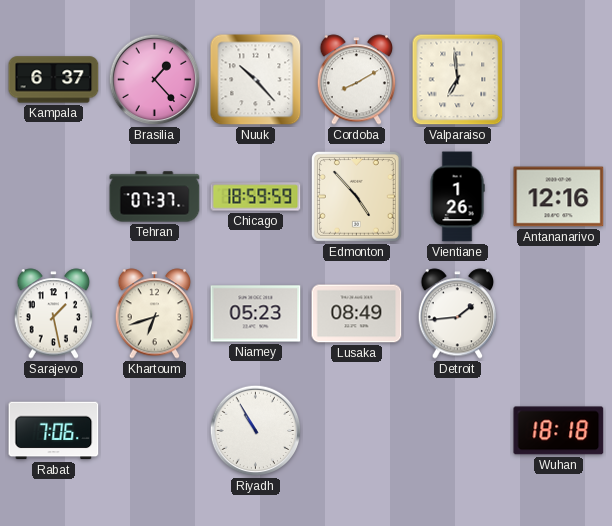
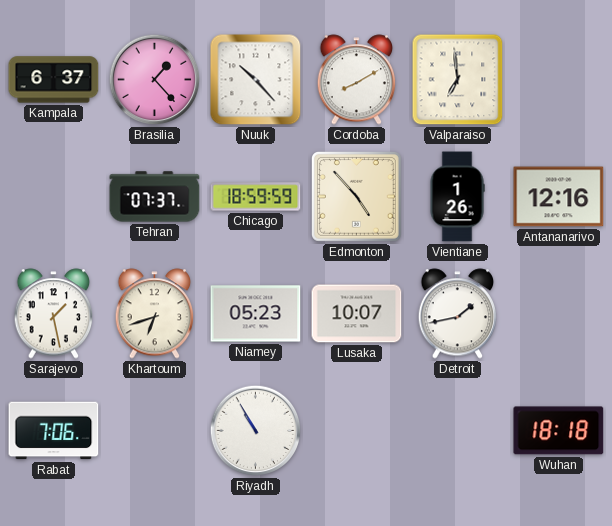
Lusaka: 08:49 -> 10:07 (357, 314)
Detroit: 1:44 -> 1:43 (458, 314)
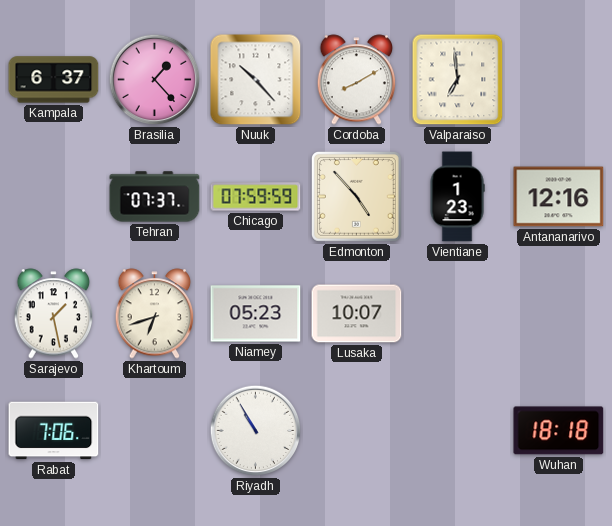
Chicago: 18:59 -> 07:59 (256, 197)
Vientiane: 1:26 -> 1:23 (457, 197)
Detroit: 1:43 -> none (458, 314)
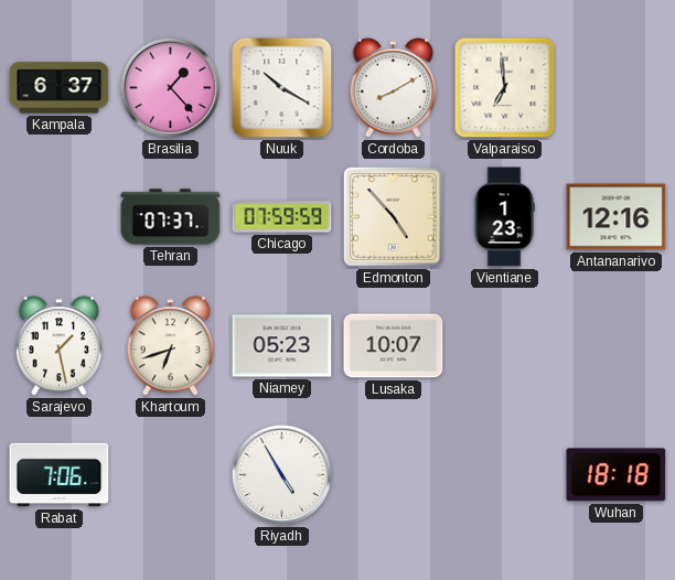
Nuuk: 10:23 -> 10:20 (282, 88)
Riyadh: 10:55 -> 4:55 (282, 475)
